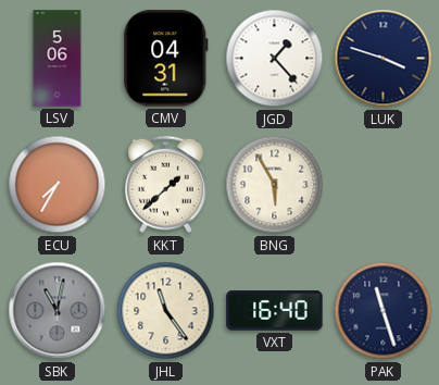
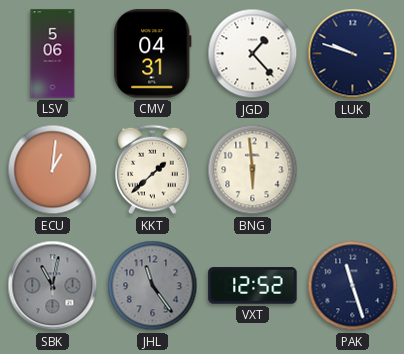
LUK: 3:48 -> 9:48 (353, 54)
ECU: 7:35 -> 1:01 (53, 170)
BNG: 5:55 -> 5:59 (253, 170)
JHL dial: cream -> grey (153, 286)
VXT: 16:40 -> 12:52 (253, 286)
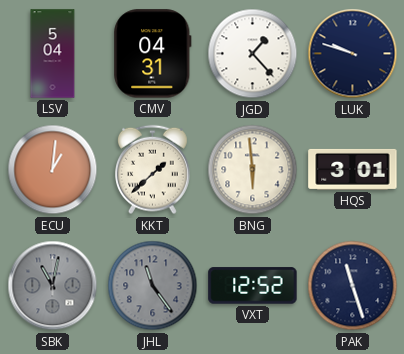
LSV: 5:06 -> 5:04 (53, 54)
HQS: none -> 3:01 (353, 169)
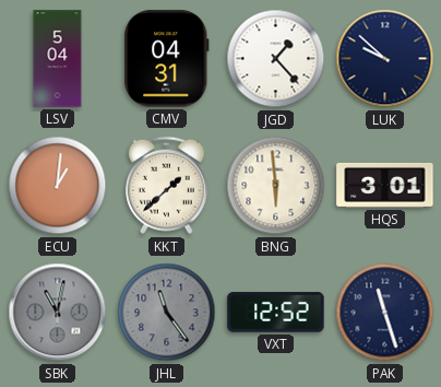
LUK: 9:48 -> 9:52 (385, 59)
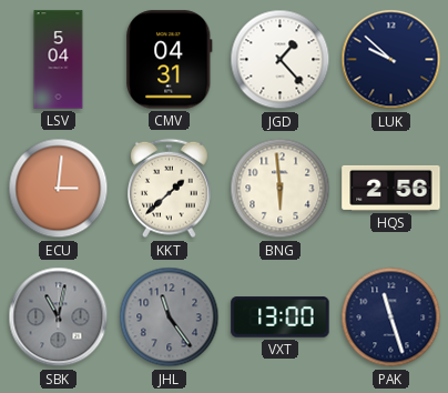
ECU: 1:01 -> 3:01 (59, 189)
HQS: 3:01 -> 2:56 (391, 188)
VXT: 12:52 -> 13:00 (281, 318)
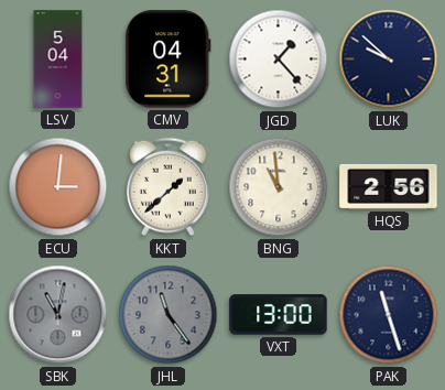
BNG: 5:59 -> 10:59 (279, 187)
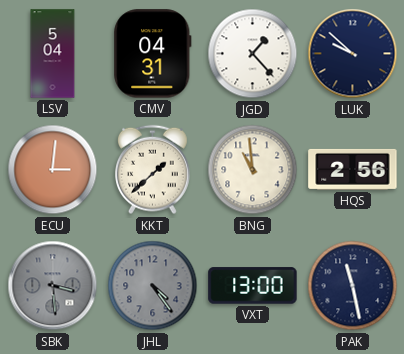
SBK: 11:02 -> 3:29 (53, 286)
JHL: 11:24 -> 4:24 (153, 286)
PAK: 11:27 -> 11:28 (353, 286)
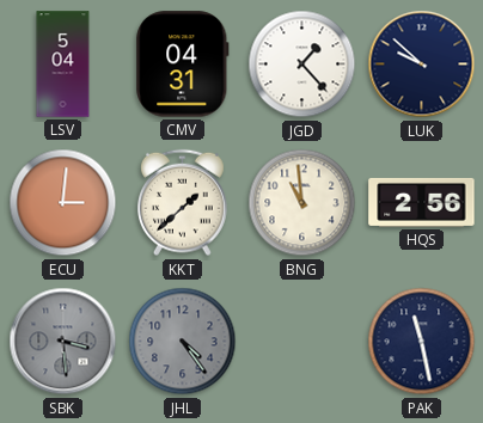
VXT: 13:00 -> none (253, 286)
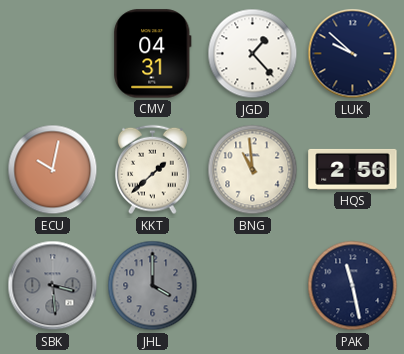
LSV: 5:04 -> none (63, 65)
ECU: 3:01 -> 10:02 (53, 170)
JHL: 4:24 -> 4:00 (153, 286)
